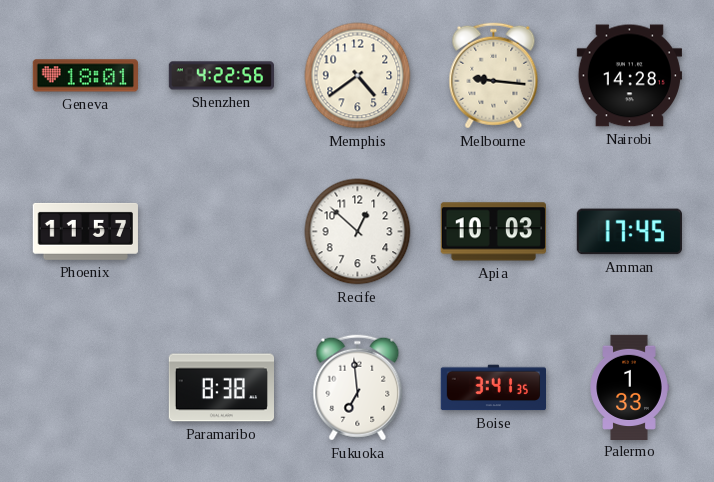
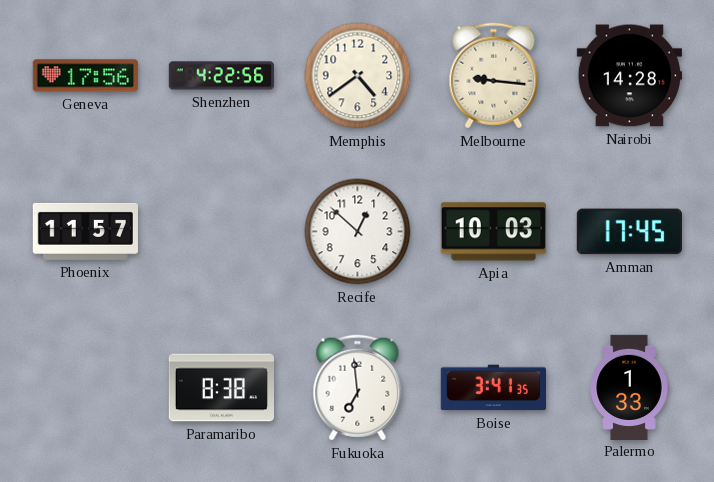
Geneva: 18:01 -> 17:56 (85, 76)
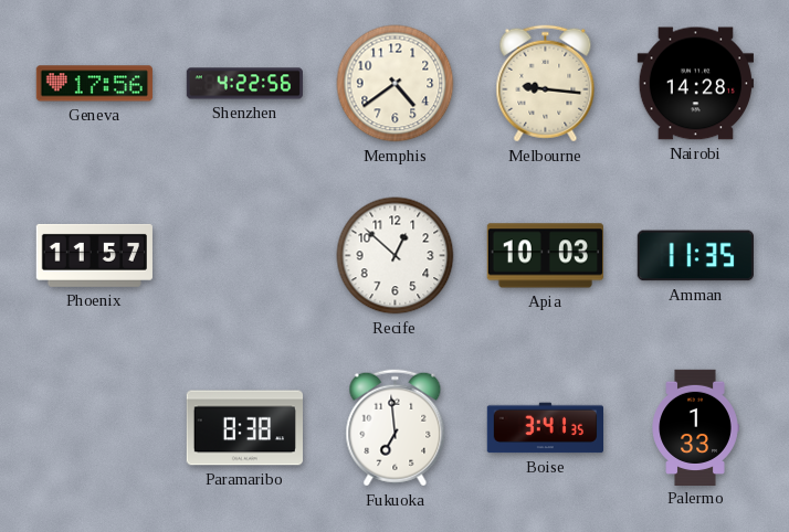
Amman: 17:45 -> 11:35 (695, 256)
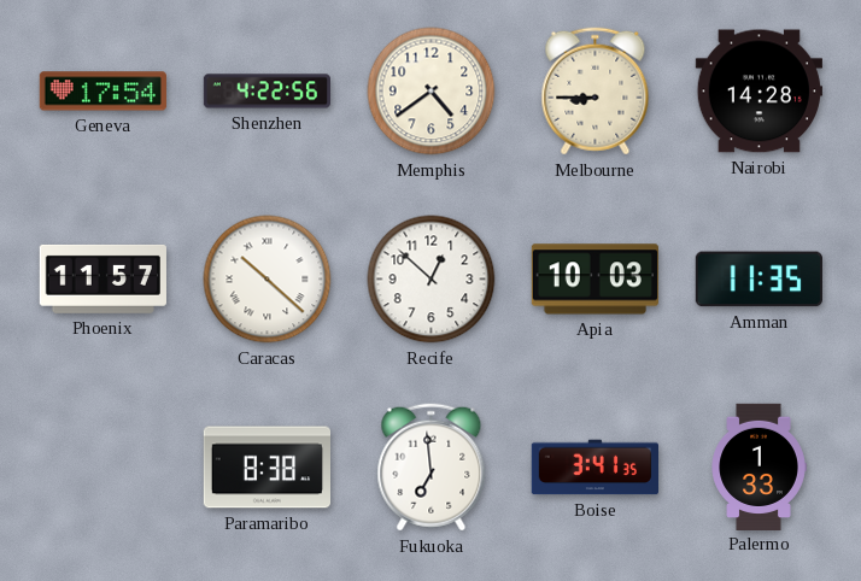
Geneva: 17:56 -> 17:54 (102, 92)
Melbourne: 9:16 -> 8:45 (596, 92)
Caracas: none -> 10:22 (268, 280)
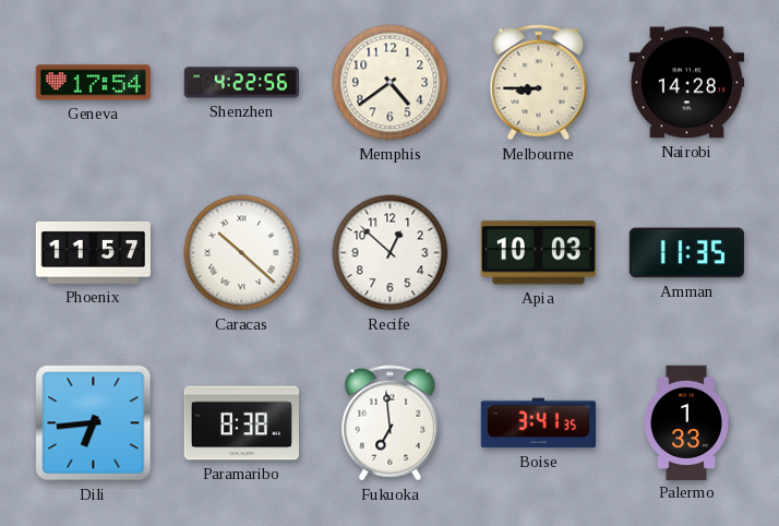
Dili: none -> 6:44 (94, 423)
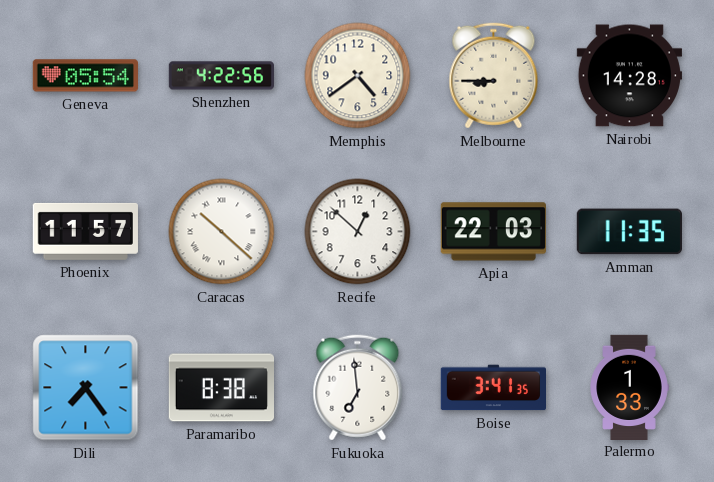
Geneva: 17:54 -> 05:54 (85, 76)
Apia: 10:03 -> 22:03 (493, 232)
Dili: 6:44 -> 7:24 (86, 388)
